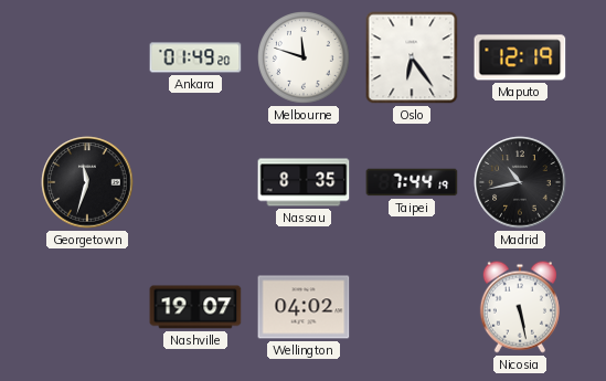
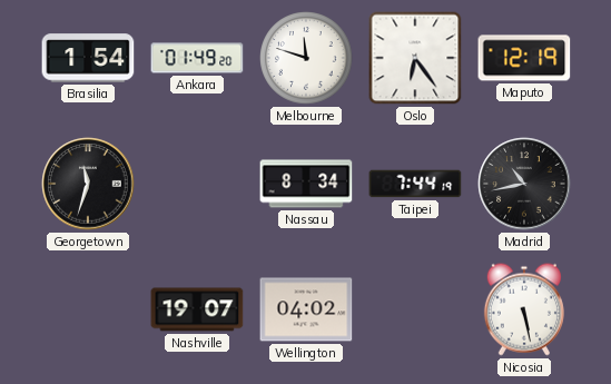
Brasilia: none -> 1:54 (88, 58)
Nassau: 8:35 -> 8:34 (306, 184)
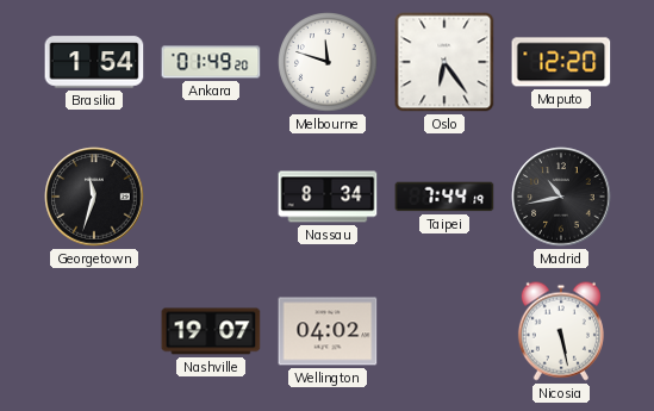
Maputo: 12:19 -> 12:20 (561, 62)
